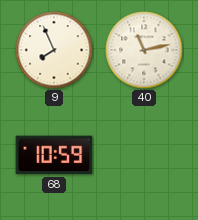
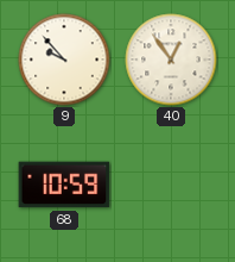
9: 7:56 -> 9:53 (64, 60)
40: 11:13 -> 12:54 (171, 60)
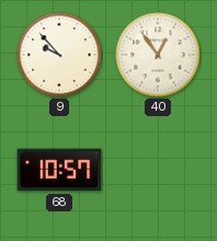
68: 10:59 -> 10:57 (59, 170)
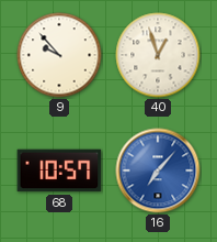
40: 12:54 -> 12:57 (158, 55)
16: none -> 7:07 (158, 170)
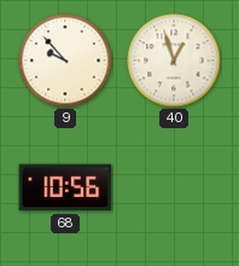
68: 10:57 -> 10:56 (65, 187)
16: 7:07 -> none (158, 170)
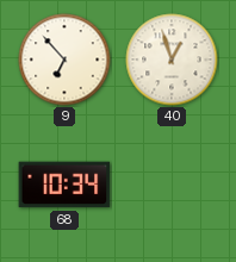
9: 9:53 -> 6:53 (64, 60)
68: 10:56 -> 10:34 (64, 185)
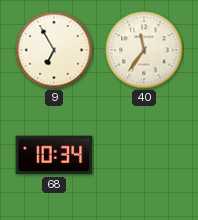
9: 6:53 -> 6:55 (54, 50)
40: 12:57 -> 11:36 (144, 50)
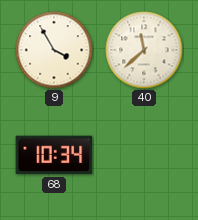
9: 6:55 -> 3:55 (54, 50)
40: 11:36 -> 11:38 (144, 50)
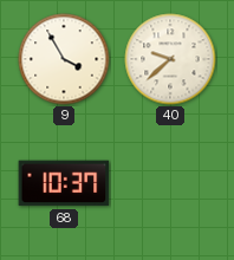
40: 11:38 -> 9:38 (170, 59)
68: 10:34 -> 10:37 (64, 183)
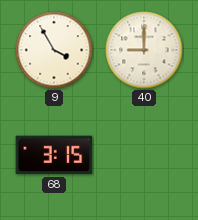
40: 9:38 -> 9:00 (144, 50)
68: 10:37 -> 3:15 (54, 155)
